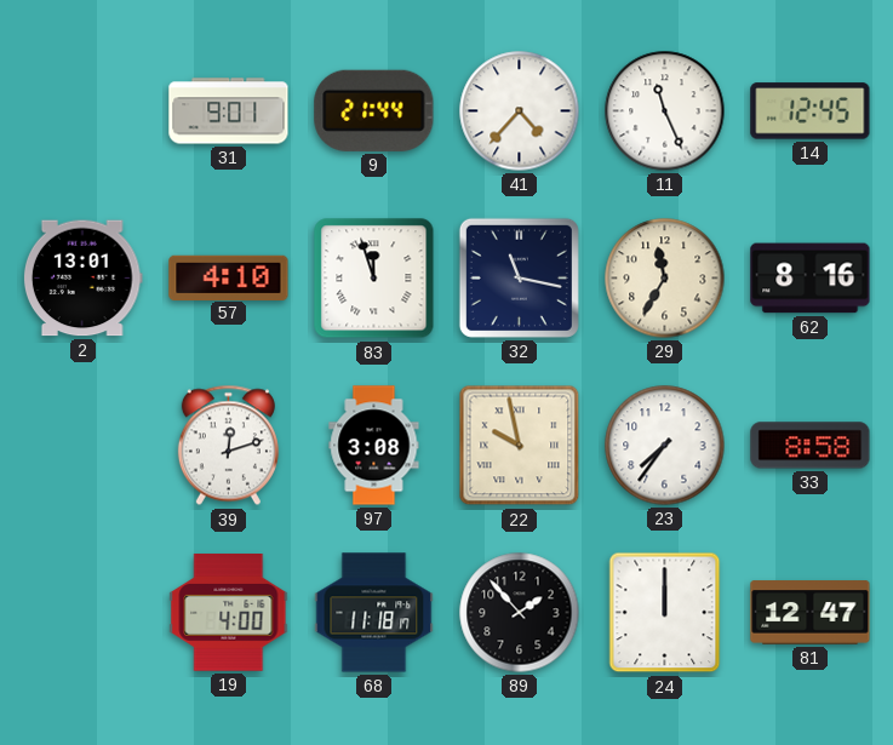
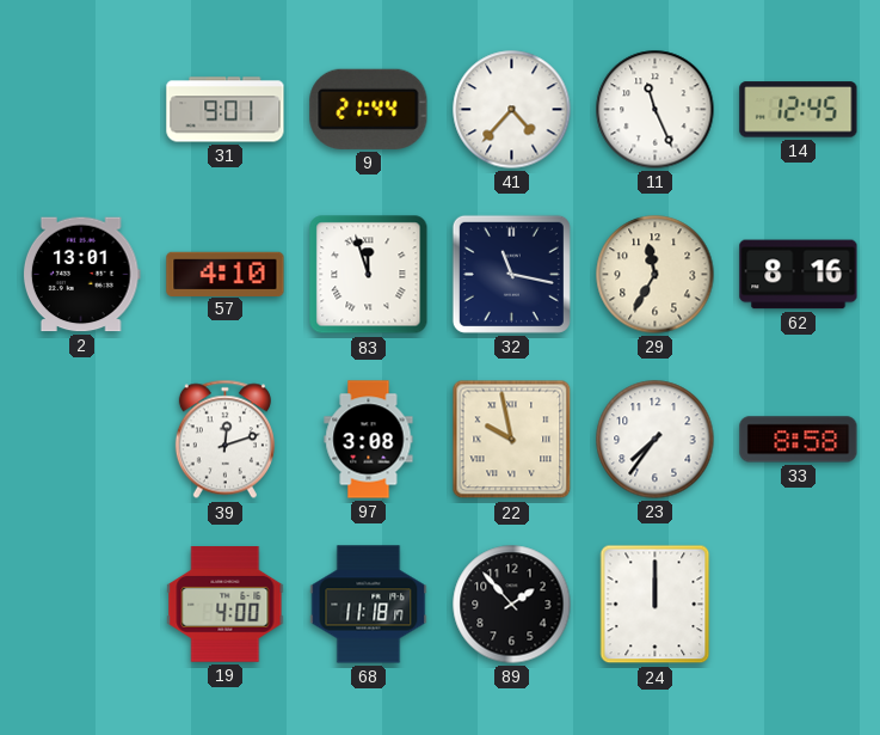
81: 12:47 -> none (811, 613)
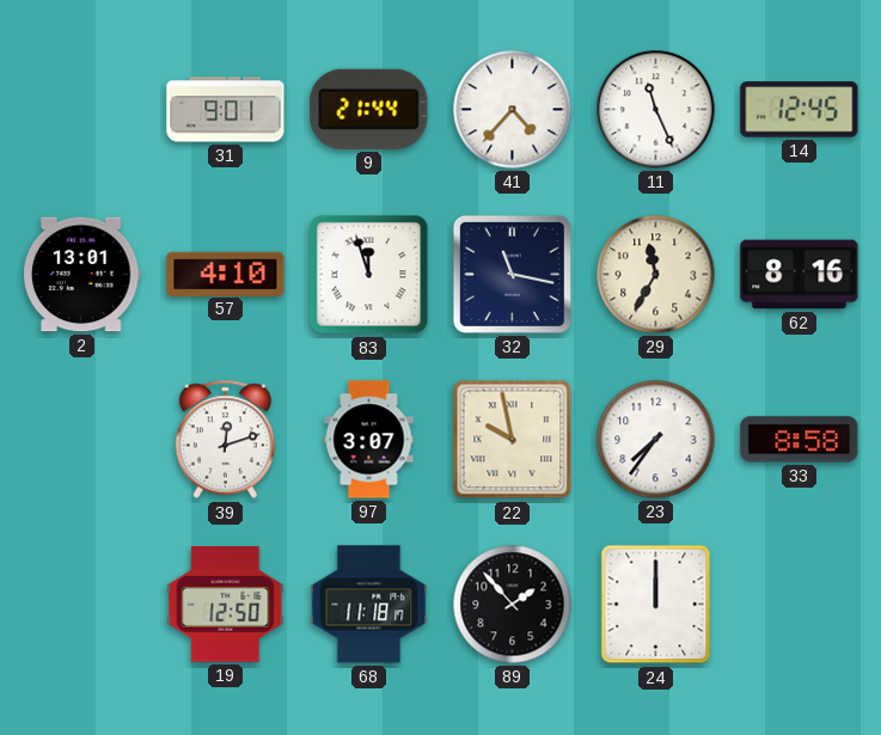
97: 3:08 -> 3:07 (369, 440)
19: 4:00 -> 12:50 (226, 605)
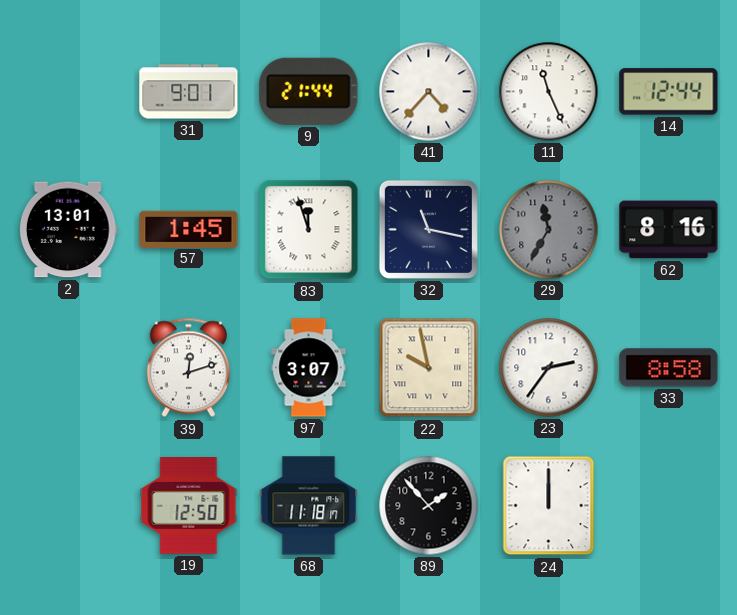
14: 12:45 -> 12:44 (669, 92)
57: 4:10 -> 1:45 (189, 229)
29 dial: cream -> grey (549, 230)
23: 7:36 -> 2:36 (549, 368)
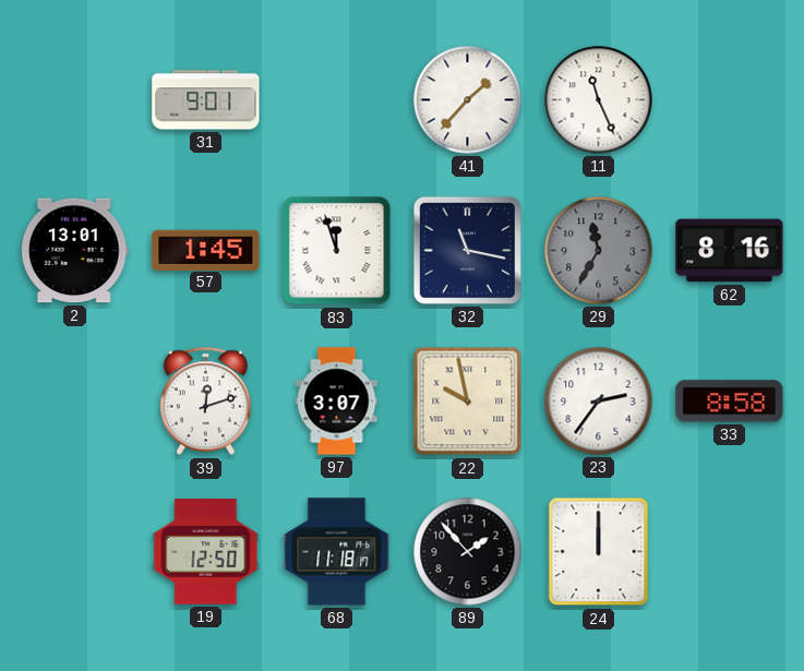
9: 21:44 -> none (309, 91)
41: 4:37 -> 1:37 (468, 100)
14: 12:44 -> none (669, 92)
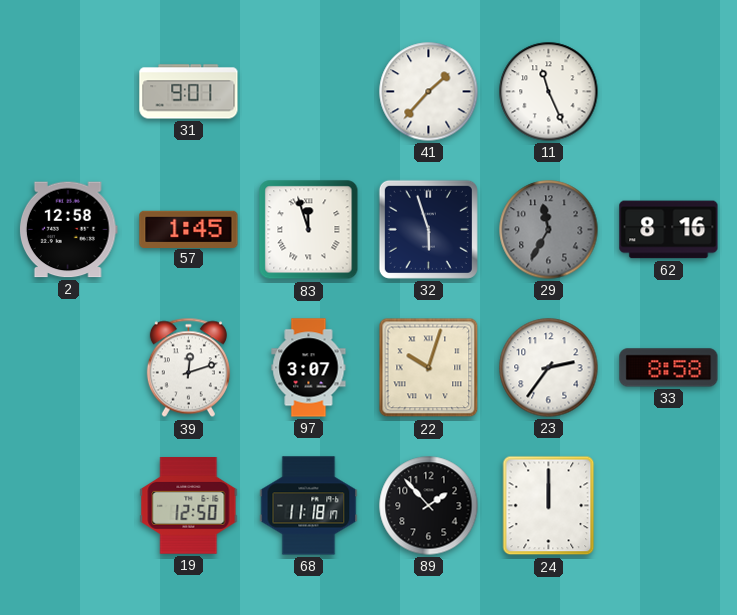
2: 13:01 -> 12:58 (68, 230)
32: 11:17 -> 5:57 (428, 229)
22: 9:58 -> 10:03 (429, 368)
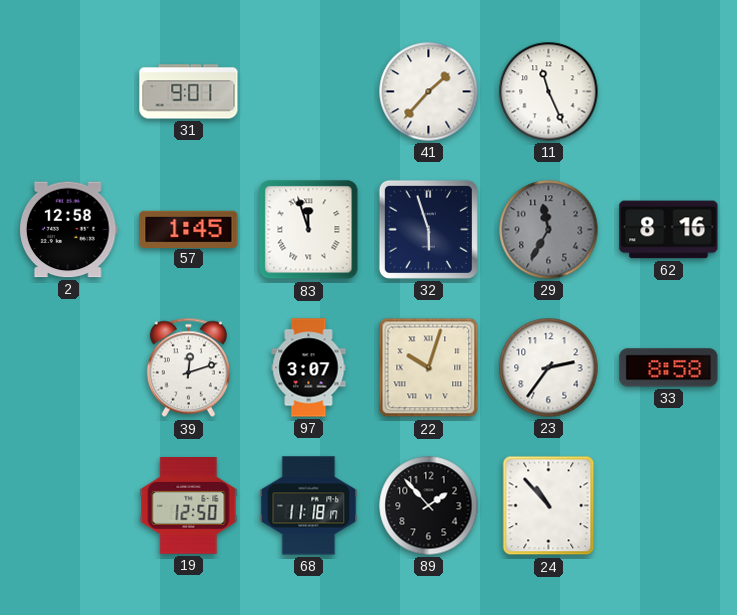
24: 12:00 -> 10:53 (549, 506)
